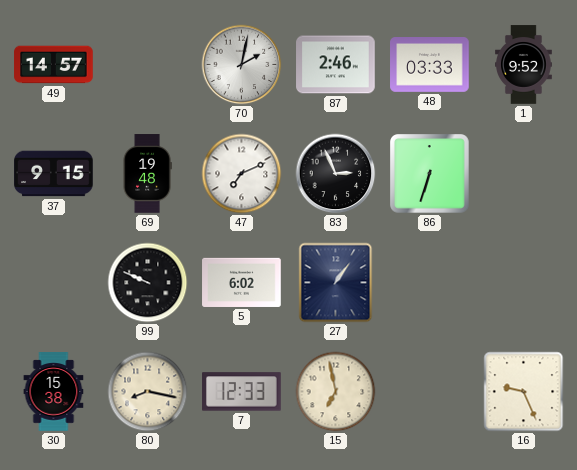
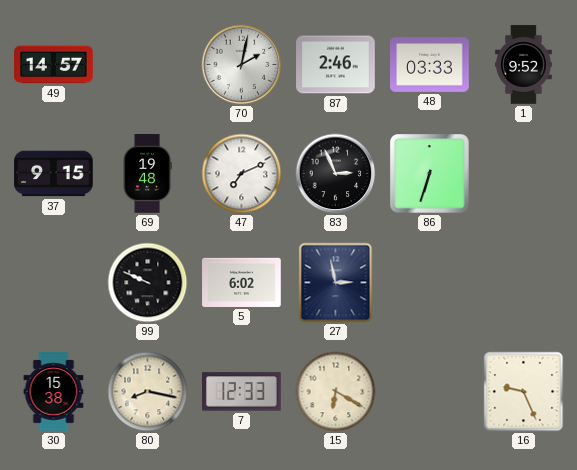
27: 1:06 -> 2:58 (336, 283)
15: 6:58 -> 6:20 (336, 392)
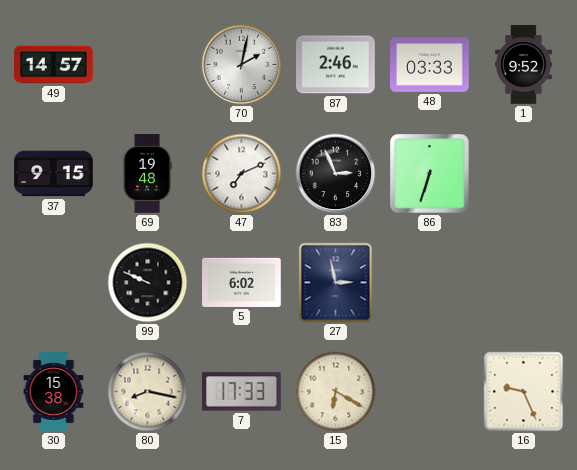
7: 12:33 -> 17:33 (242, 392)
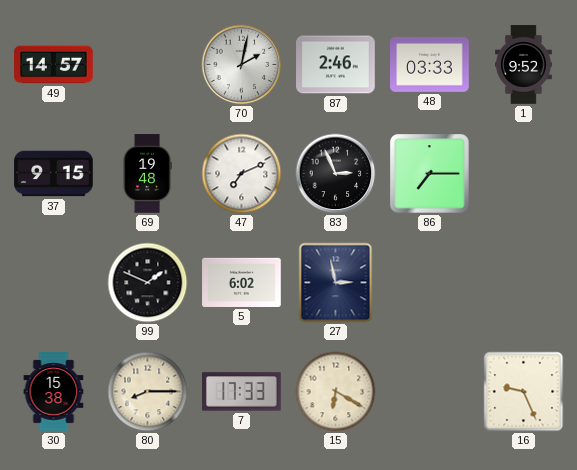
86: 6:33 -> 7:15 (430, 174)
99: 9:49 -> 1:49 (148, 283)
80: 8:17 -> 8:15 (148, 392)
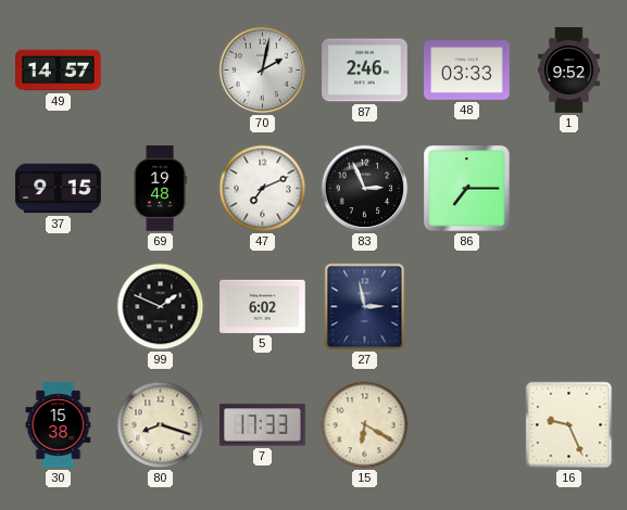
80: 8:15 -> 8:18 (161, 425)
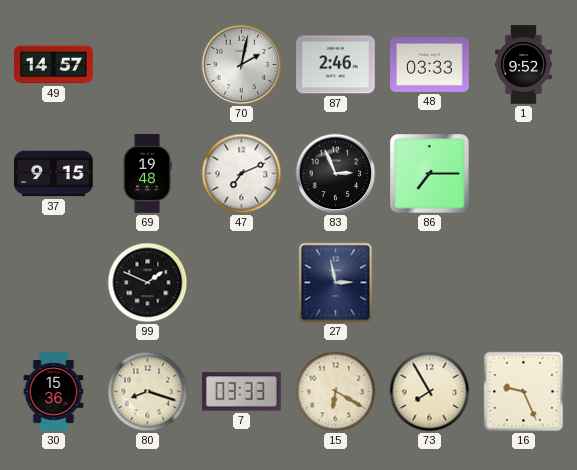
5: 6:02 -> none (263, 306)
30: 15:38 -> 15:36 (54, 392)
7: 17:33 -> 03:33 (242, 392)
73: none -> 7:55 (430, 392)
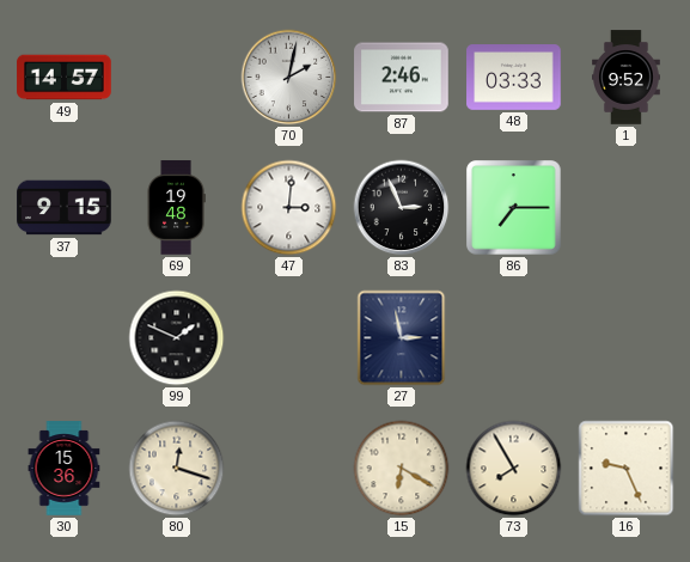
47: 7:11 -> 3:01 (289, 208)
80: 8:18 -> 12:18 (177, 469)
7: 03:33 -> none (242, 392)
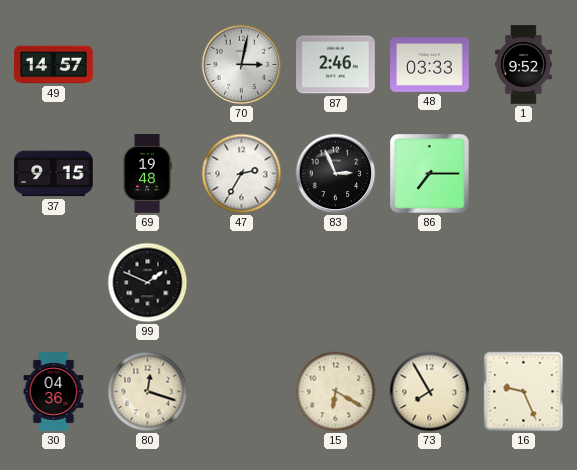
70: 2:02 -> 3:02 (242, 65)
47: 3:01 -> 2:35 (242, 174)
27: 2:58 -> none (402, 338)
30: 15:36 -> 04:36 (54, 392)
